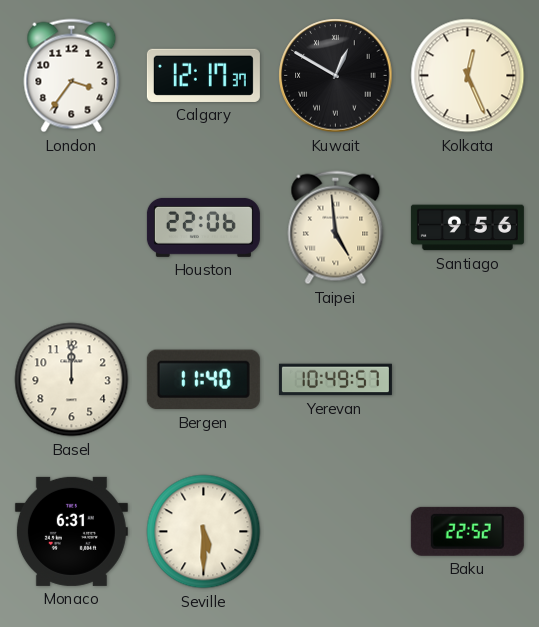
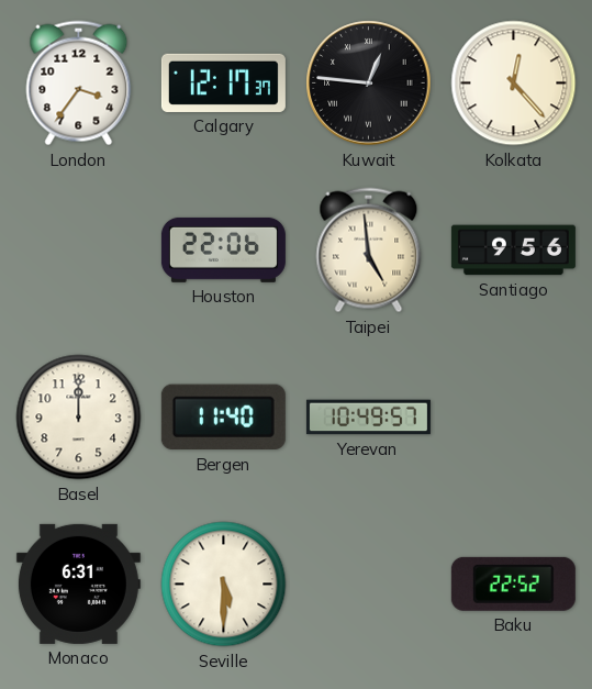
Kuwait: 12:50 -> 12:46 (369, 84)
Kolkata: 12:26 -> 12:23 (514, 84)
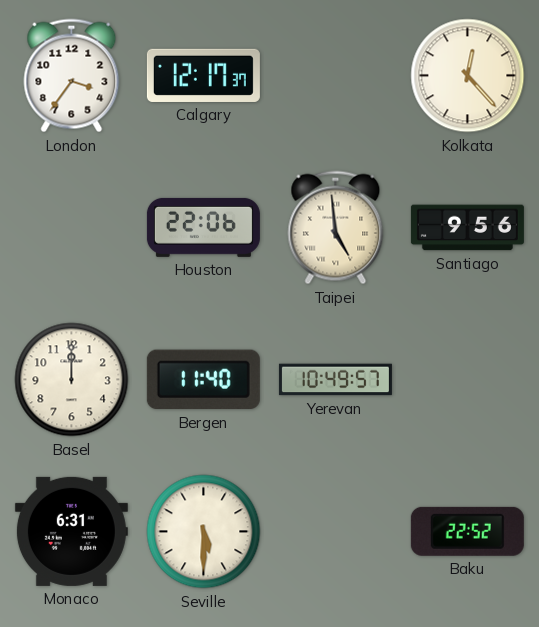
Kuwait: 12:46 -> none (369, 84)
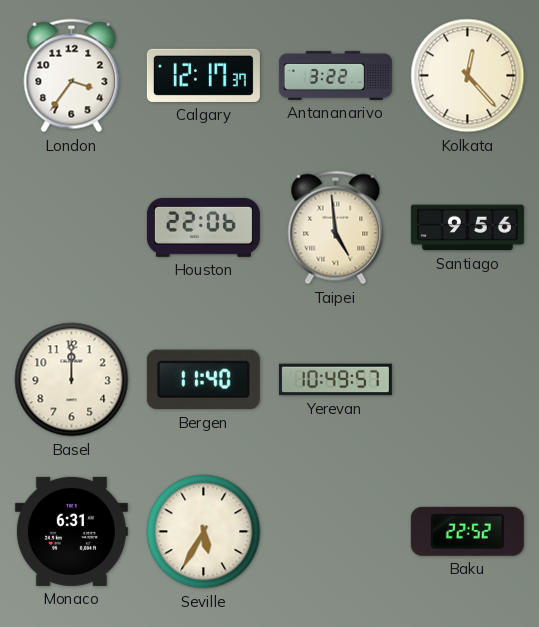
Antananarivo: none -> 3:22 (335, 75)
Seville: 5:30 -> 5:35 (204, 532)
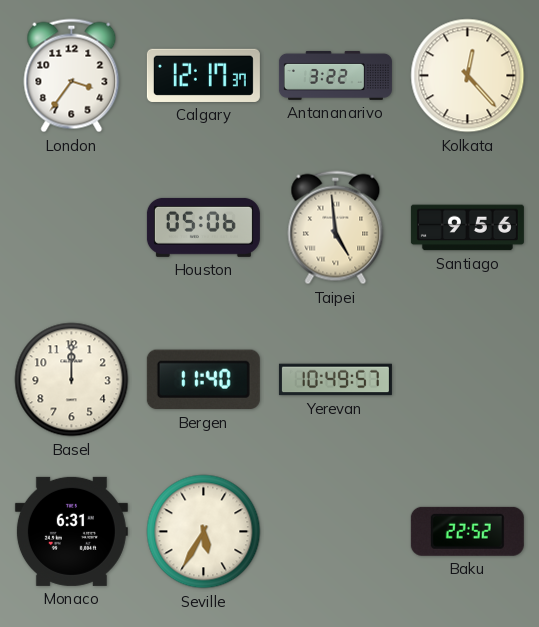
Houston: 22:06 -> 05:06 (203, 227)
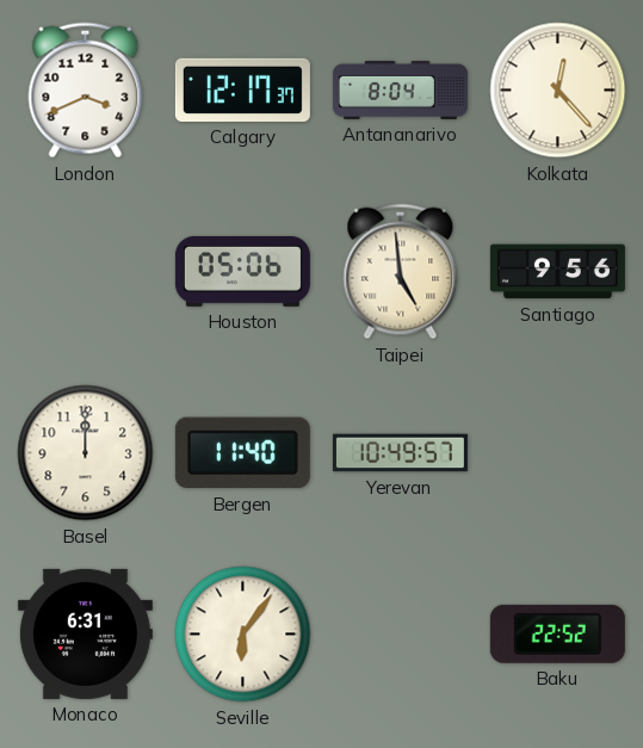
London: 3:36 -> 3:41 (86, 91)
Antananarivo: 3:22 -> 8:04 (400, 89)
Seville: 5:35 -> 6:06 (243, 635)
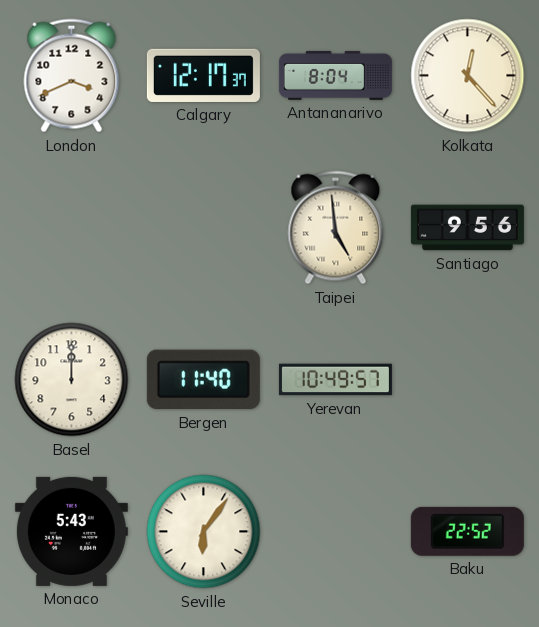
Houston: 05:06 -> none (242, 271)
Monaco: 6:31 -> 5:43 (71, 531)
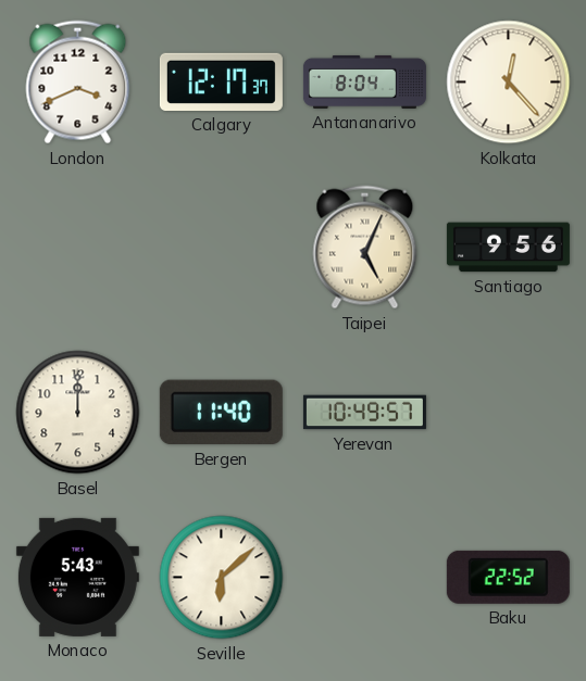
Taipei: 4:59 -> 5:04 (365, 248)
Seville: 6:06 -> 6:08 (222, 578)
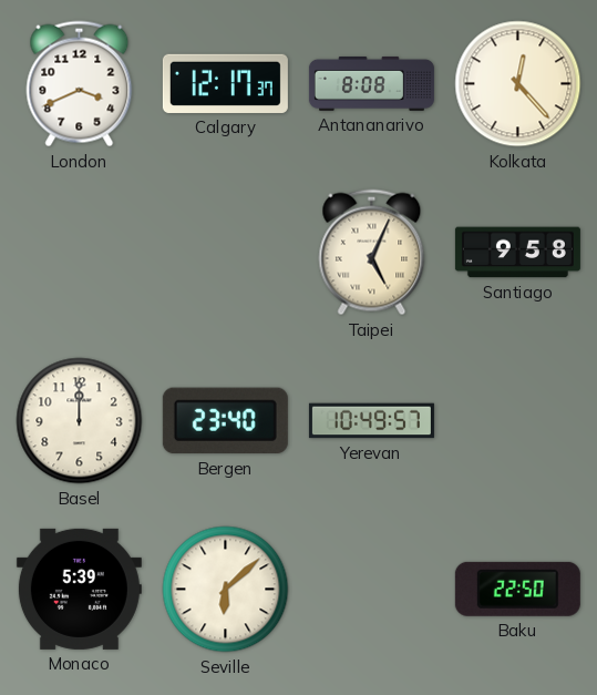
Antananarivo: 8:04 -> 8:08 (371, 83)
Santiago: 9:56 -> 9:58 (517, 253)
Bergen: 11:40 -> 23:40 (225, 421)
Monaco: 5:43 -> 5:39 (79, 589)
Baku: 22:52 -> 22:50 (517, 589)
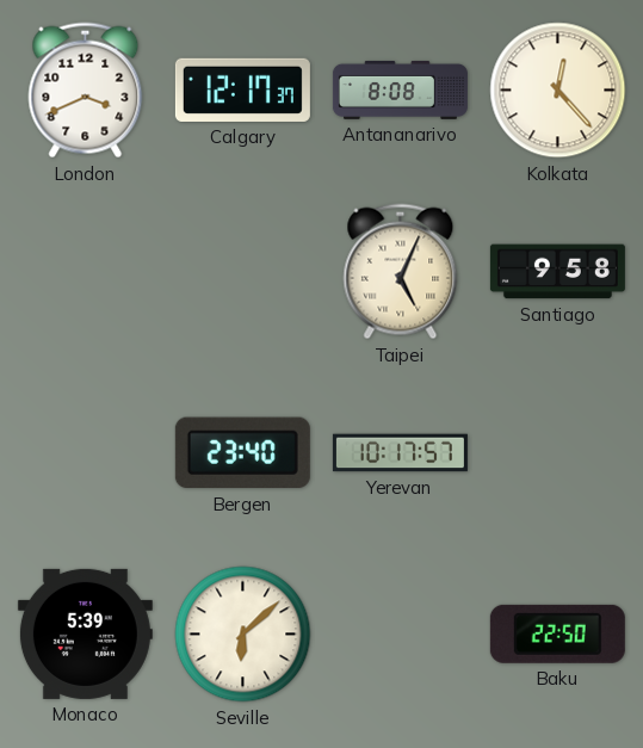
Basel: 12:00 -> none (80, 421)
Yerevan: 10:49 -> 10:17 (400, 453)
